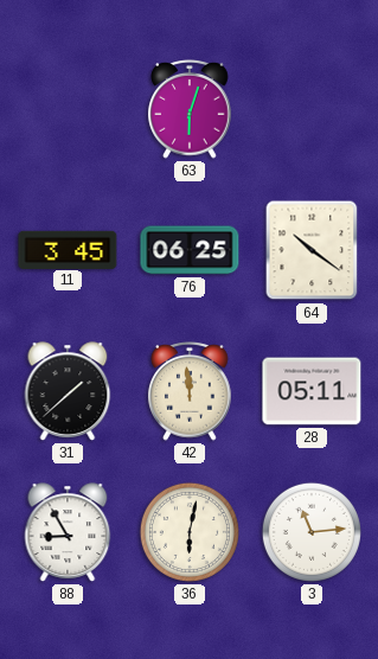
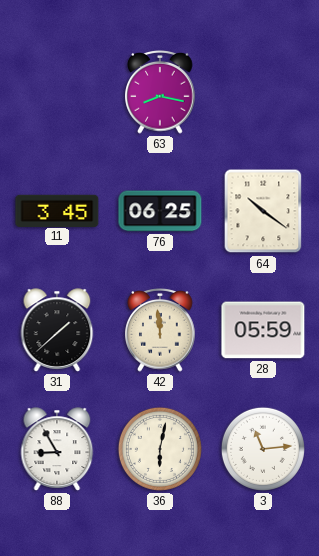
63: 6:03 -> 8:17 (160, 93)
28: 05:11 -> 05:59 (263, 330)
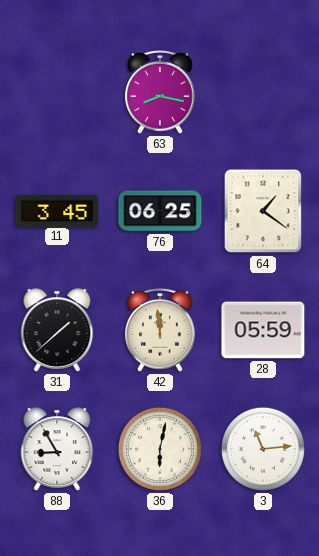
64: 10:21 -> 1:21 (263, 211)
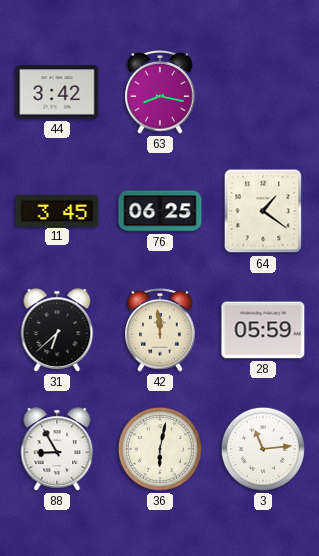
44: none -> 3:42 (57, 92)
31: 1:38 -> 6:38 (57, 330)
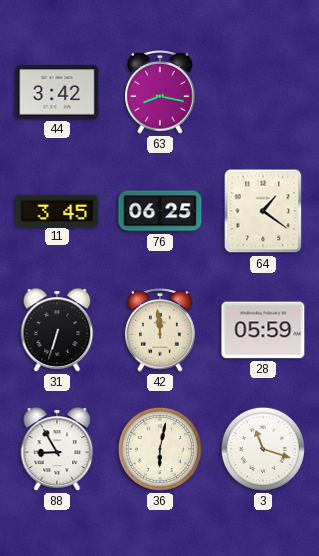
31: 6:38 -> 6:33 (57, 330)
3: 11:14 -> 11:18 (263, 449)
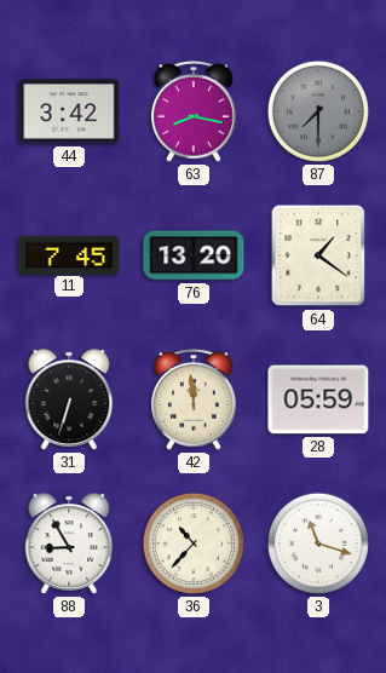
87: none -> 7:30 (318, 111)
11: 3:45 -> 7:45 (69, 254)
76: 06:25 -> 13:20 (194, 255)
36: 6:02 -> 10:37 (194, 543)
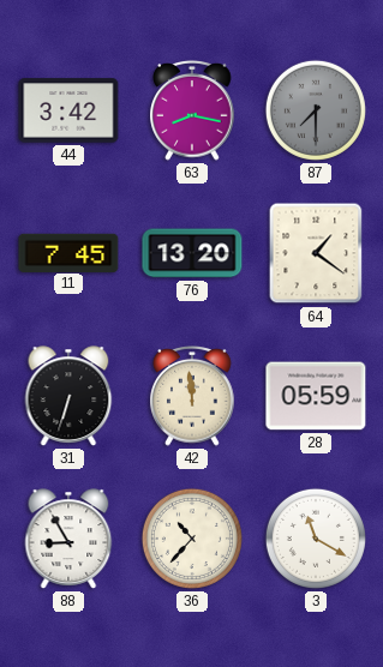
3: 11:18 -> 11:20 (316, 539)
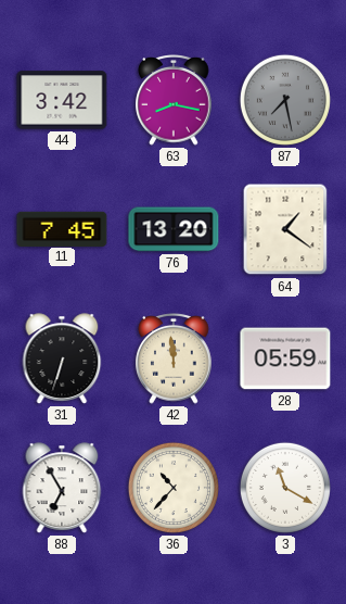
87: 7:30 -> 7:28 (285, 100)
88: 8:55 -> 6:55 (62, 488)
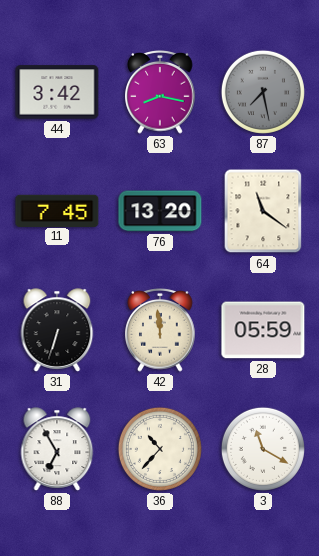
64: 1:21 -> 11:21 (263, 211)
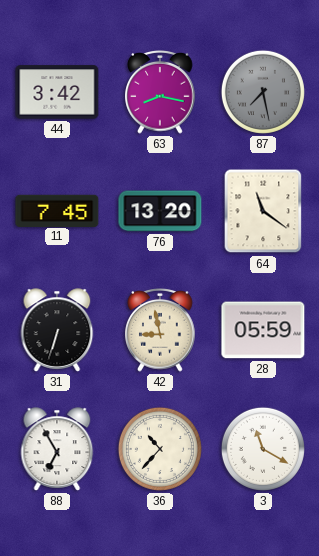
42: 11:59 -> 8:58 (160, 331)
